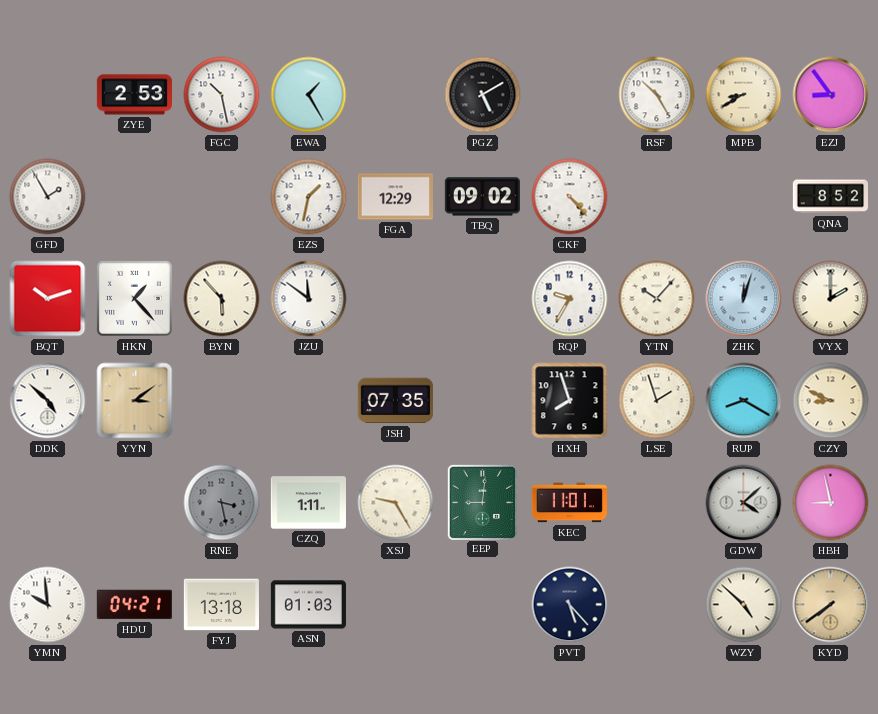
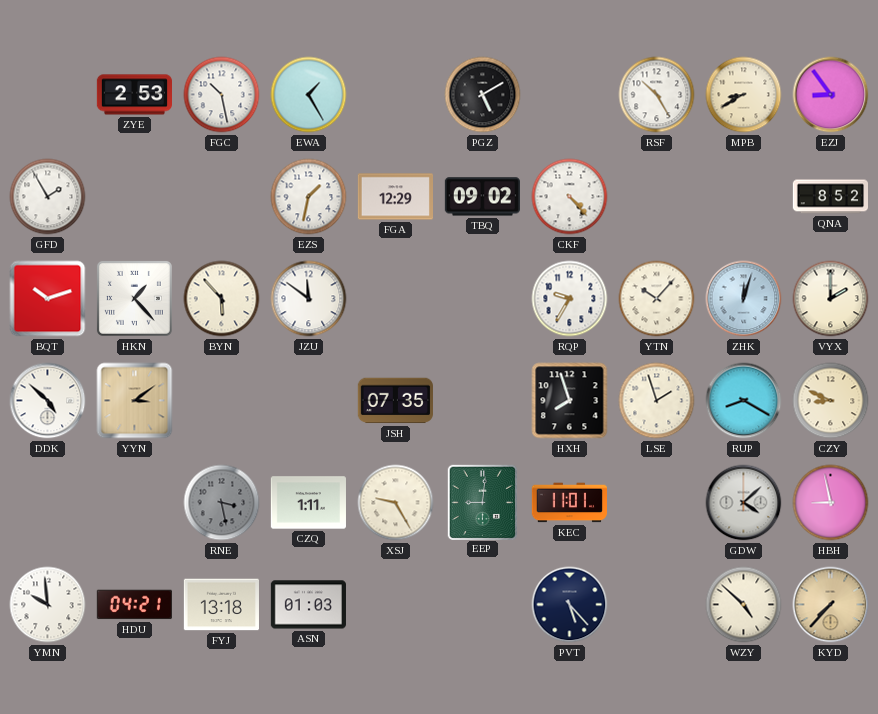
KYD: 7:39 -> 7:37 (831, 605)
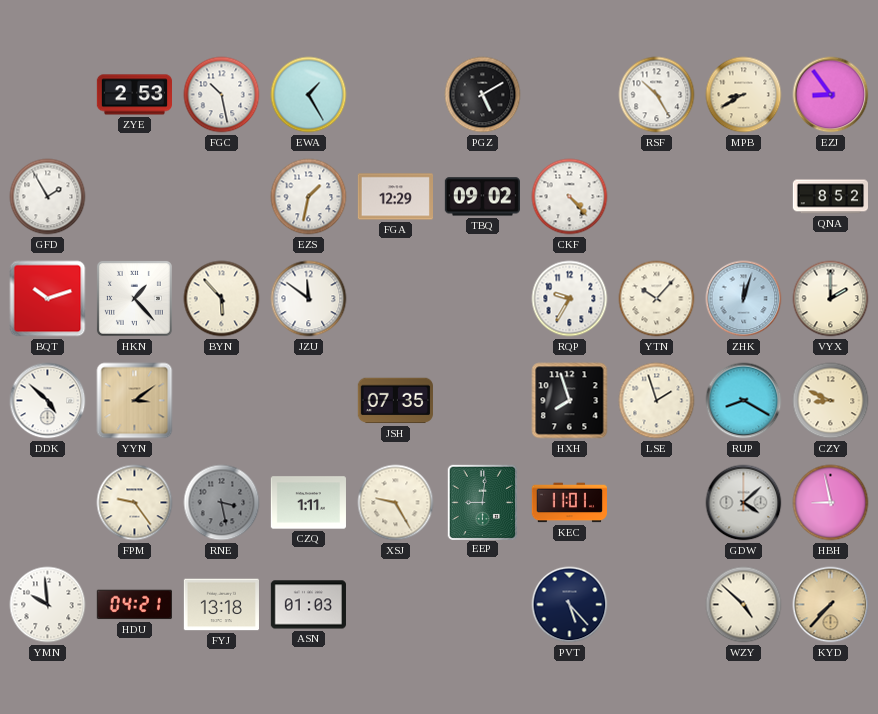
FPM: none -> 9:24 (135, 503)
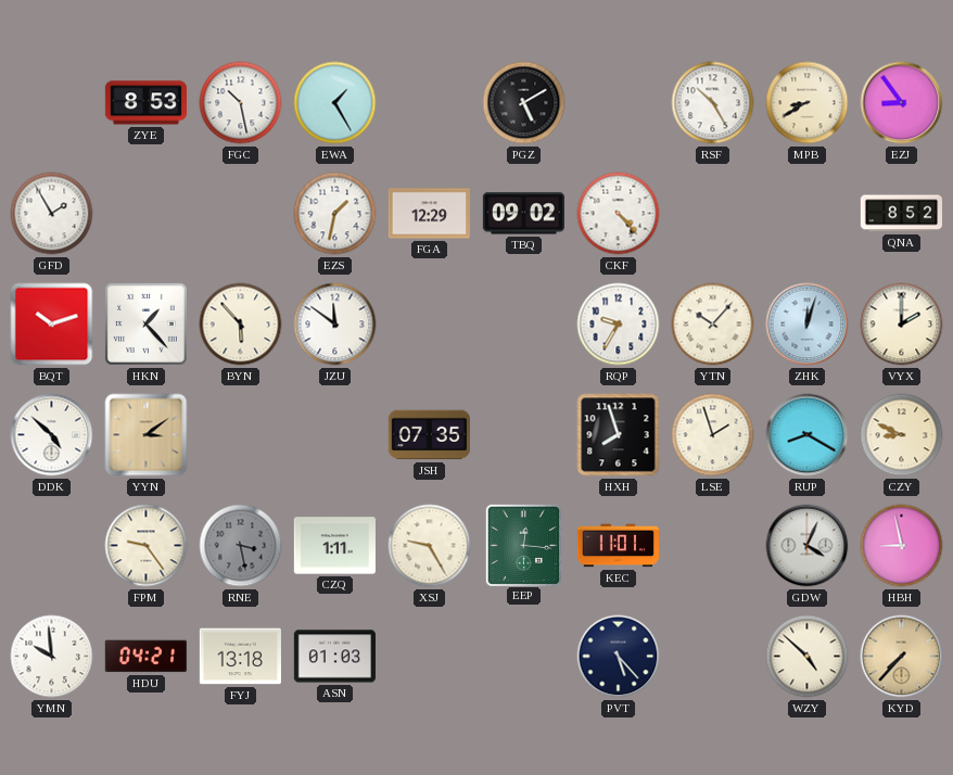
ZYE: 2:53 -> 8:53 (145, 103)
EEP: 9:01 -> 12:16 (523, 545)
GDW: 4:08 -> 4:04 (808, 546)
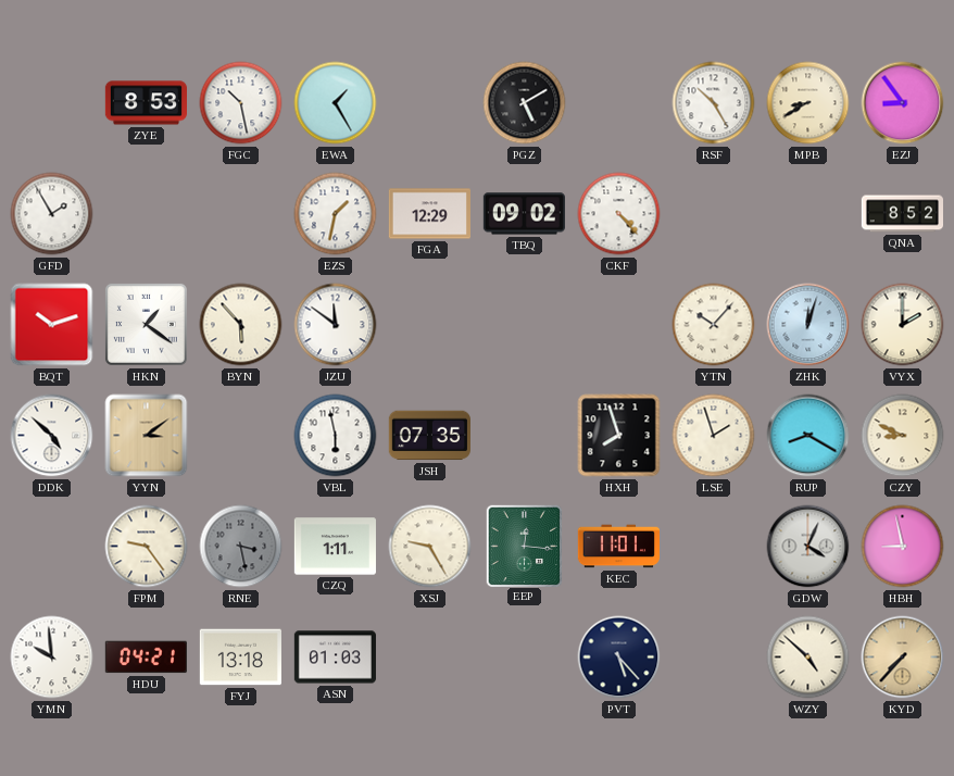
HKN: 1:23 -> 1:21 (146, 324)
RQP: 9:35 -> none (619, 325)
VBL: none -> 5:58 (336, 436)
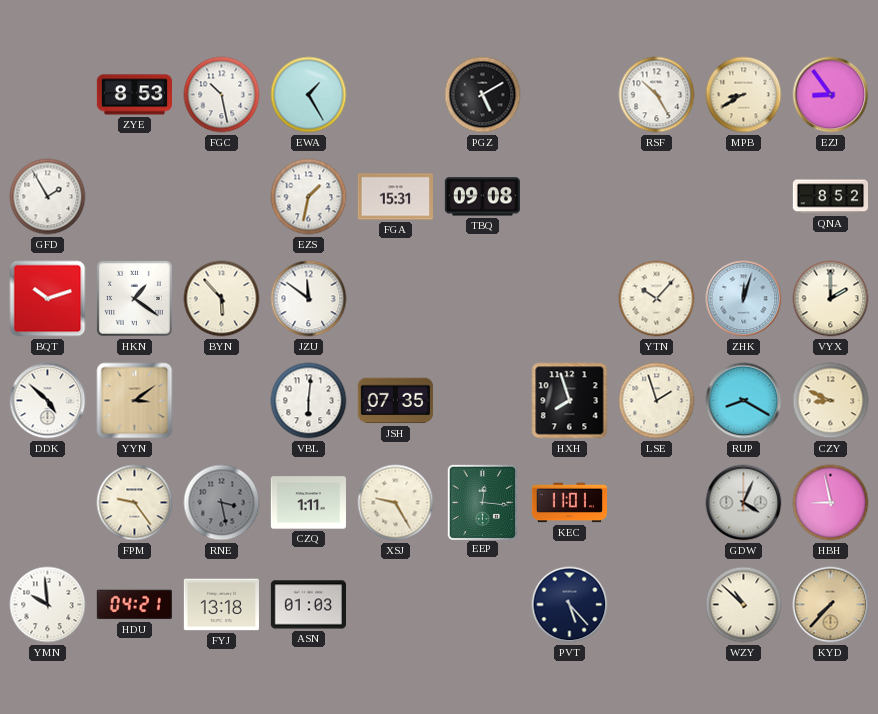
FGA: 12:29 -> 15:31 (395, 197)
TBQ: 09:02 -> 09:08 (482, 197)
CKF: 4:23 -> none (619, 214)
VBL: 5:58 -> 6:01 (309, 401)
WZY: 4:52 -> 10:52 (744, 605)
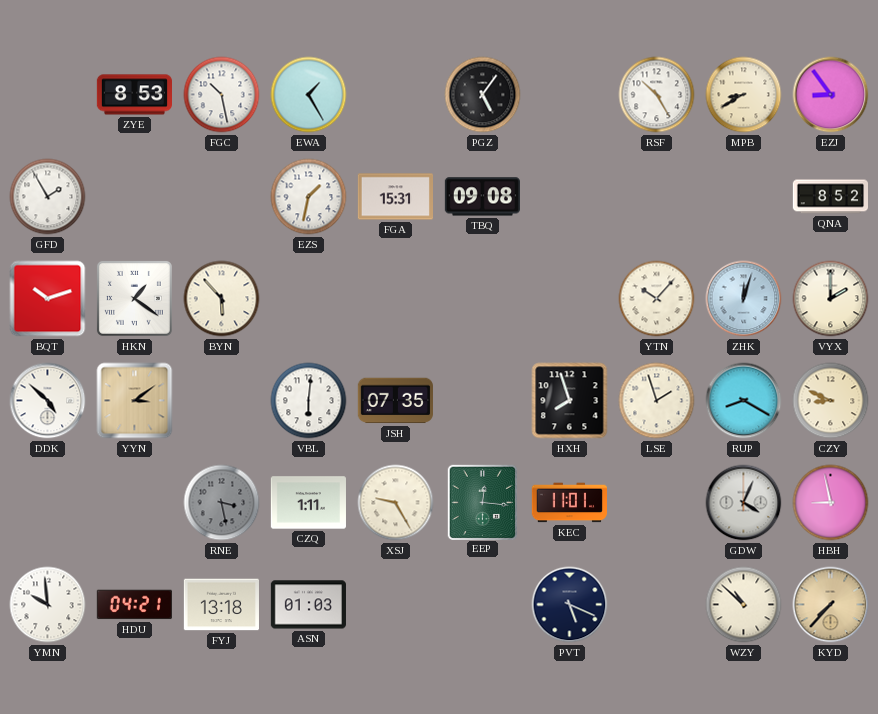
PGZ: 5:10 -> 5:06 (483, 95)
JZU: 11:51 -> none (309, 299)
FPM: 9:24 -> none (135, 503)
PVT: 5:23 -> 5:19 (570, 605)
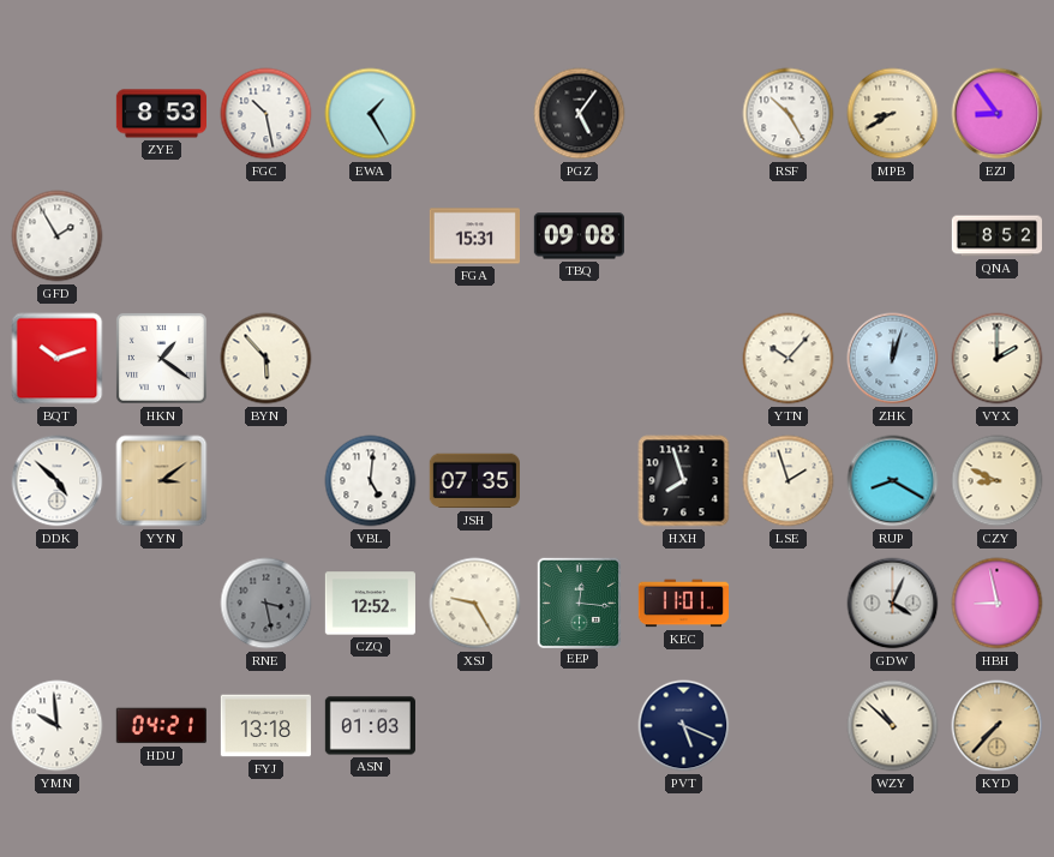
EZS: 1:32 -> none (309, 197)
VBL: 6:01 -> 5:01 (371, 481)
CZQ: 1:11 -> 12:52 (370, 604)
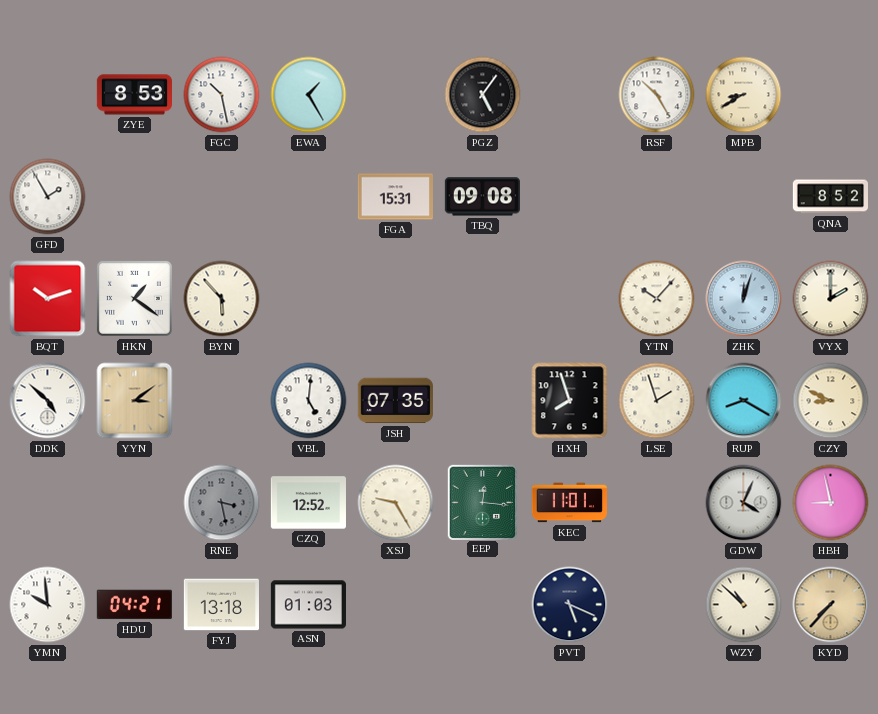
EZJ: 8:54 -> none (998, 114)
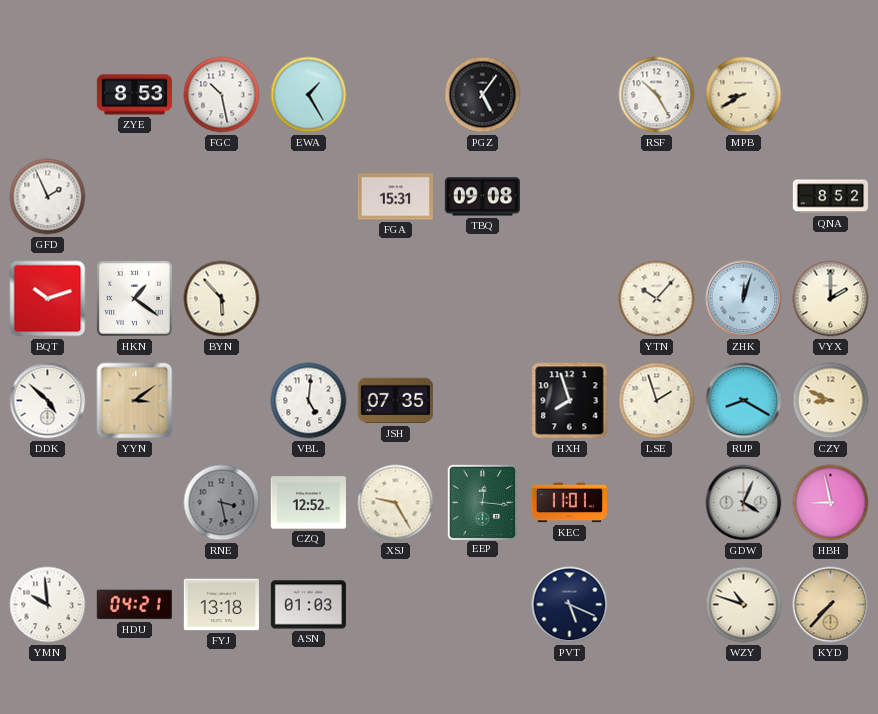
GFD: 1:55 -> 1:56 (48, 197)
WZY: 10:52 -> 10:48 (744, 605)
